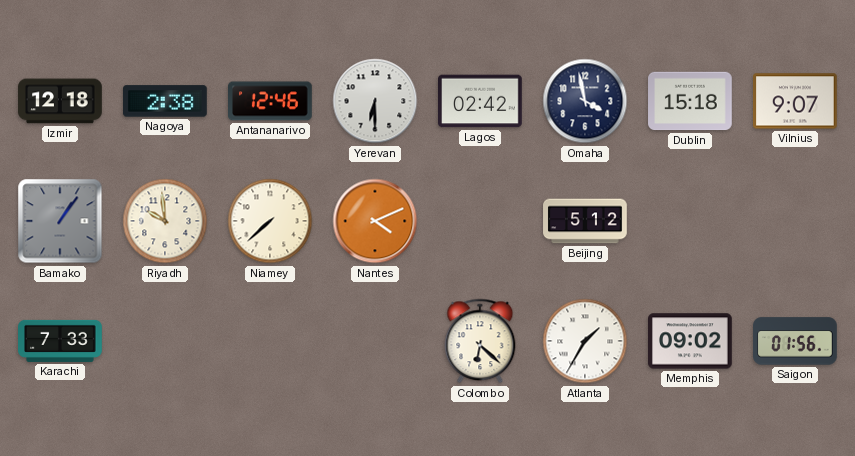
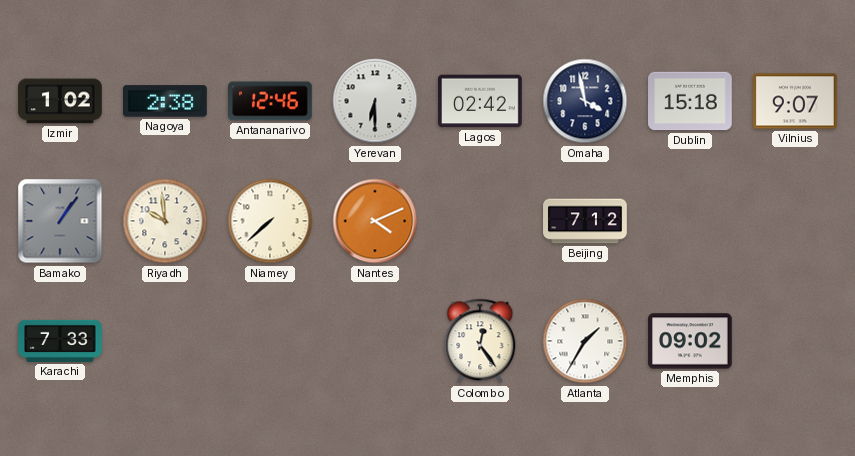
Izmir: 12:18 -> 1:02 (60, 101)
Beijing: 5:12 -> 7:12 (585, 221)
Colombo: 6:22 -> 12:24 (480, 341)
Saigon: 01:56 -> none (795, 341)
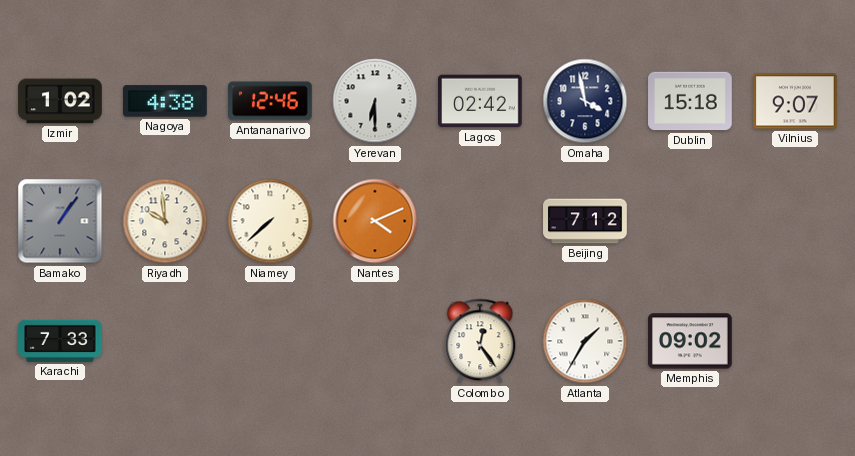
Nagoya: 2:38 -> 4:38 (166, 101)
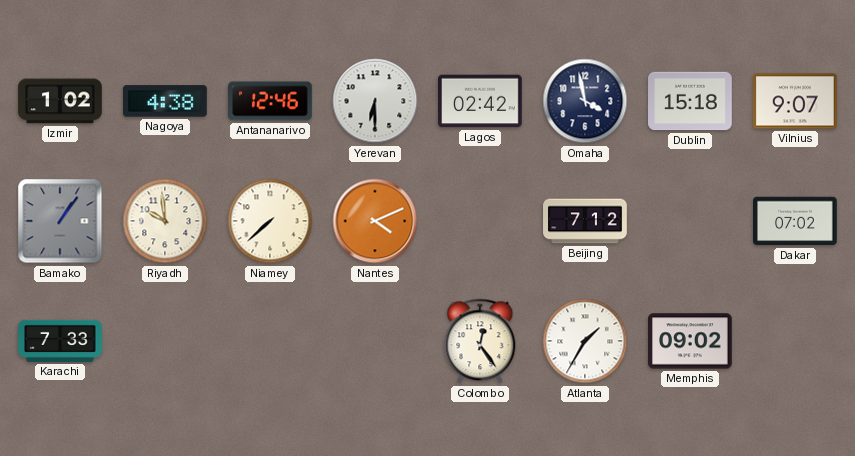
Dakar: none -> 07:02 (795, 221)
